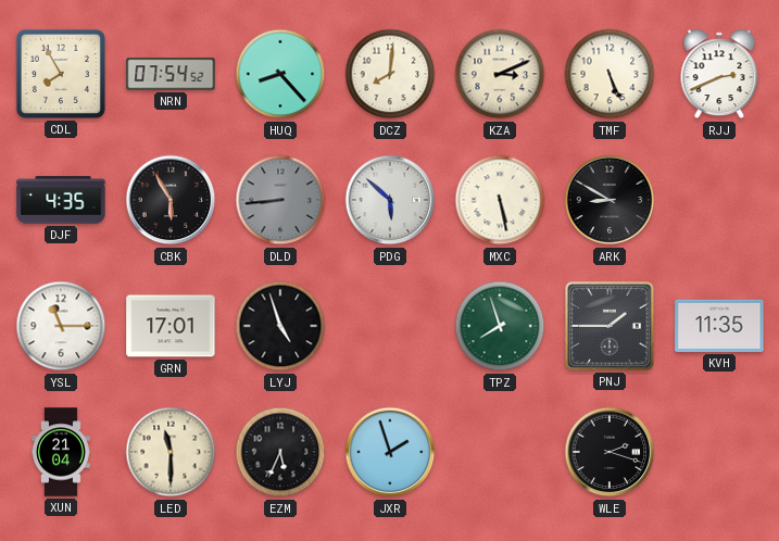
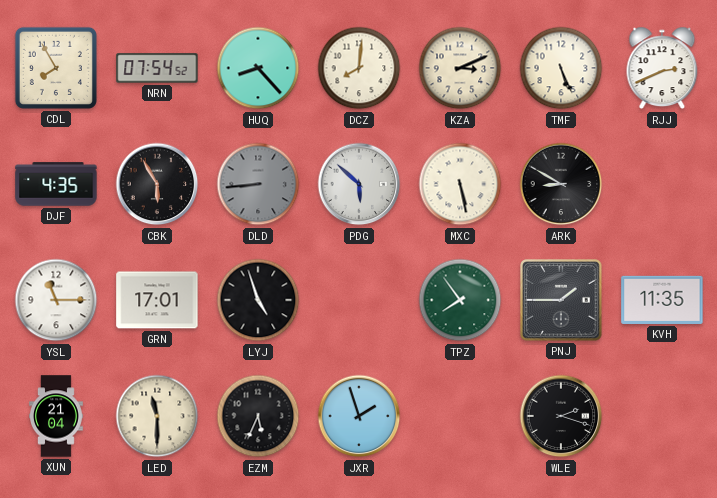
TPZ: 7:57 -> 7:54 (460, 300)
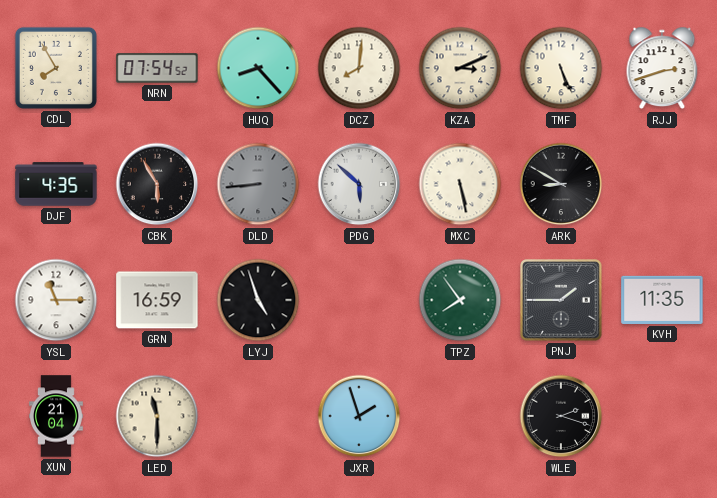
RJJ: 2:41 -> 2:42 (662, 68)
GRN: 17:01 -> 16:59 (157, 300)
EZM: 5:34 -> none (258, 416)
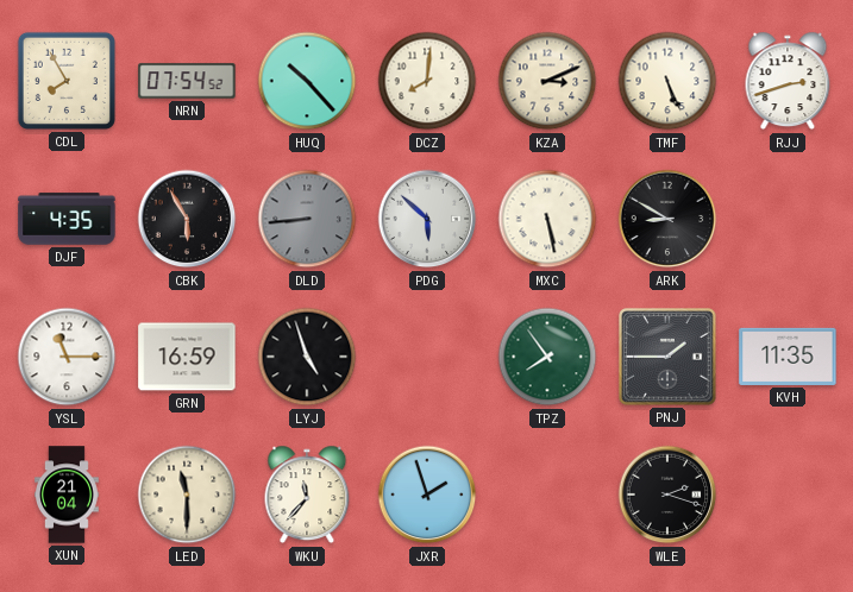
HUQ: 8:23 -> 10:23 (307, 81)
WKU: none -> 11:37 (307, 495)
